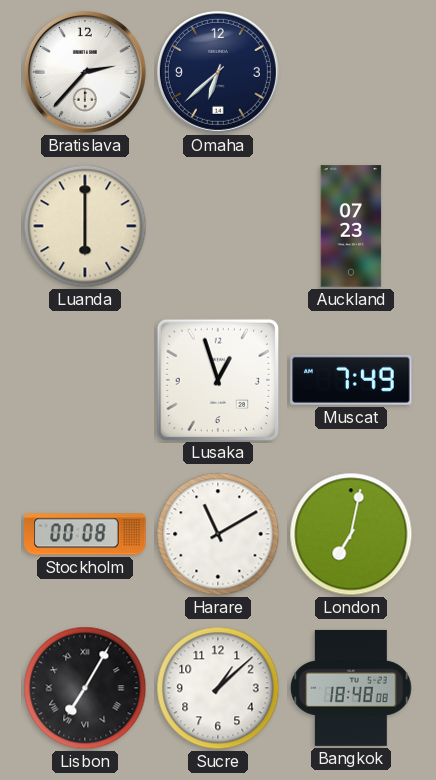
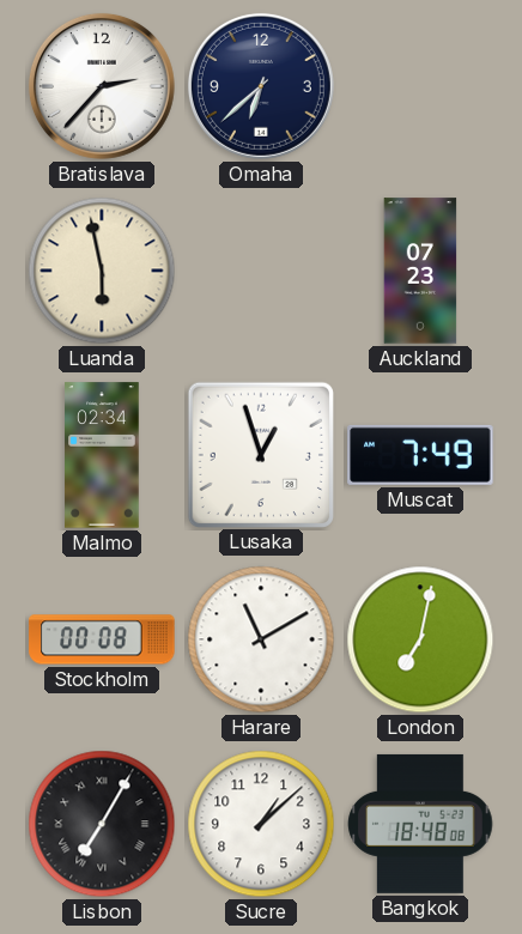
Luanda: 6:00 -> 5:58 (102, 271)
Malmo: none -> 02:34 (102, 455)
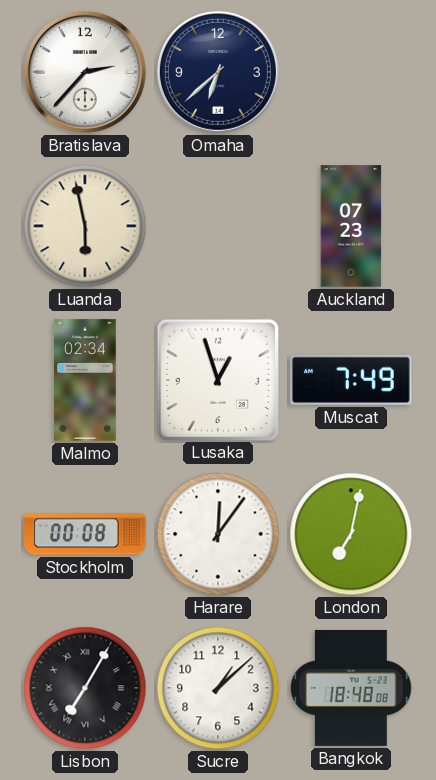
Harare: 11:10 -> 12:06 (218, 534)
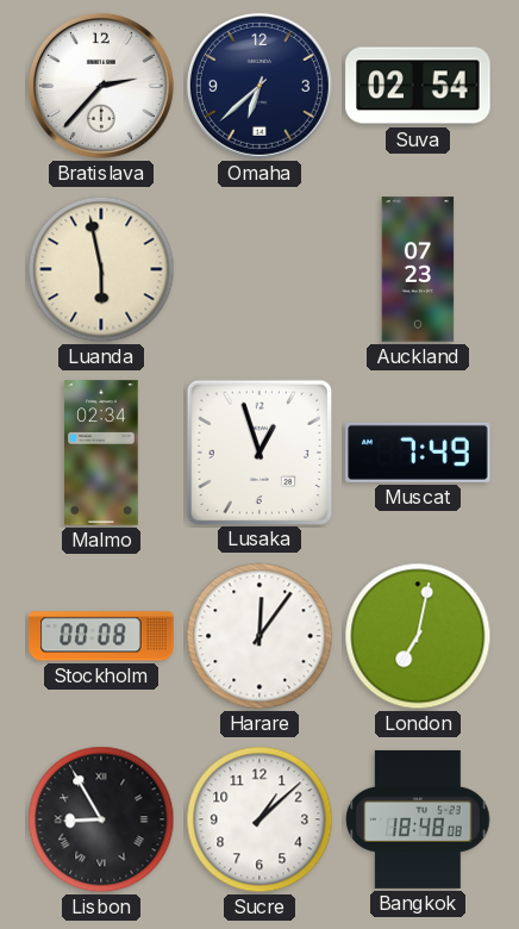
Suva: none -> 02:54 (418, 86)
Lisbon: 7:05 -> 8:55 (101, 819)
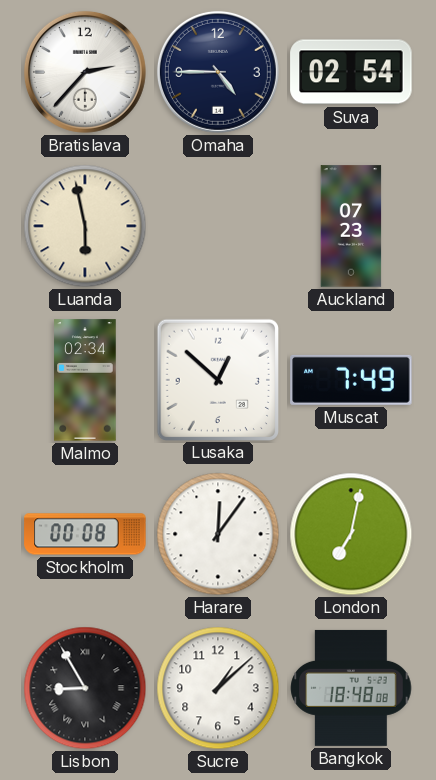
Omaha: 6:38 -> 4:45 (218, 72)
Lusaka: 12:57 -> 12:52 (217, 379)
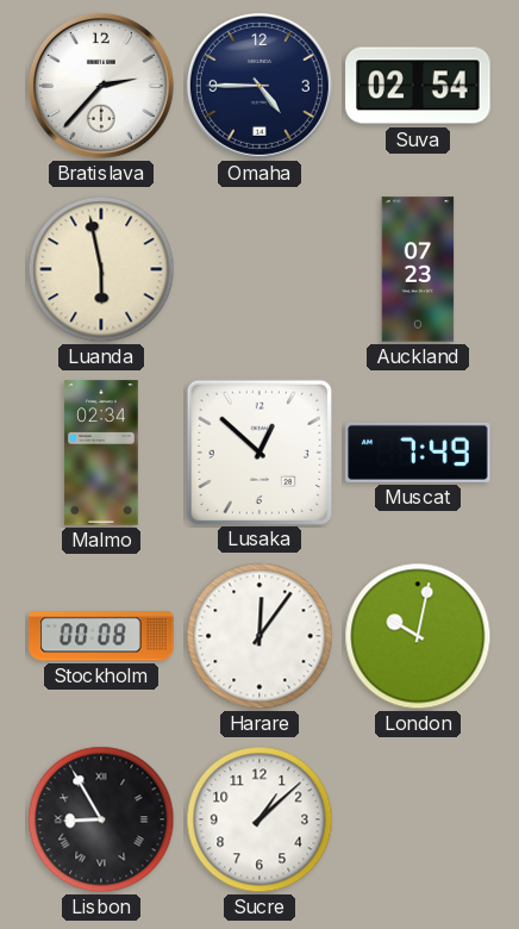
London: 7:02 -> 10:02 (418, 636)
Bangkok: 18:48 -> none (351, 688)
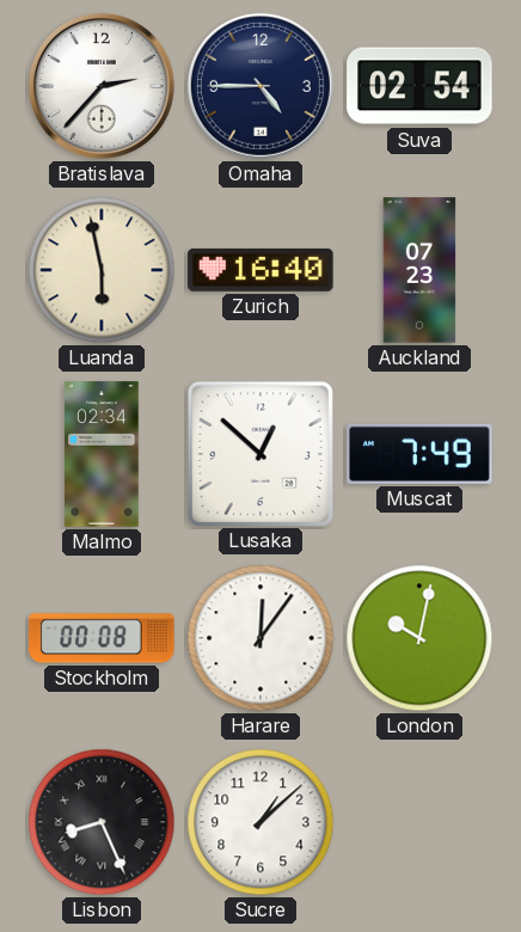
Zurich: none -> 16:40 (260, 270)
Lisbon: 8:55 -> 8:26 (102, 822)
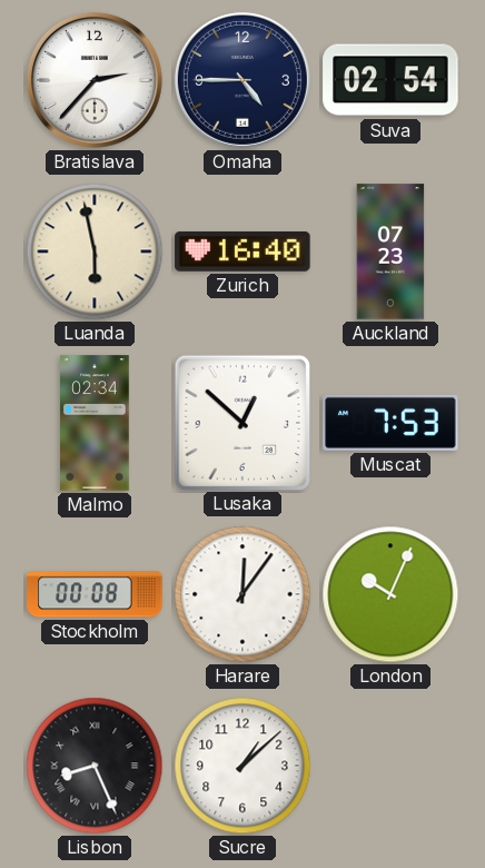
Muscat: 7:49 -> 7:53 (390, 423)
London: 10:02 -> 10:04 (390, 594)
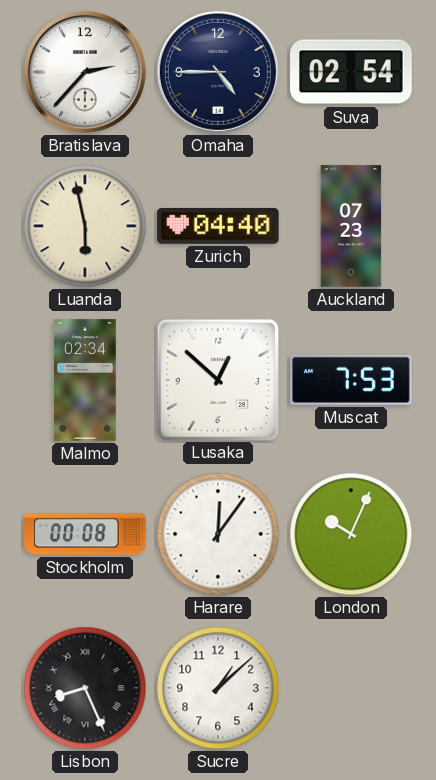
Zurich: 16:40 -> 04:40 (218, 226)
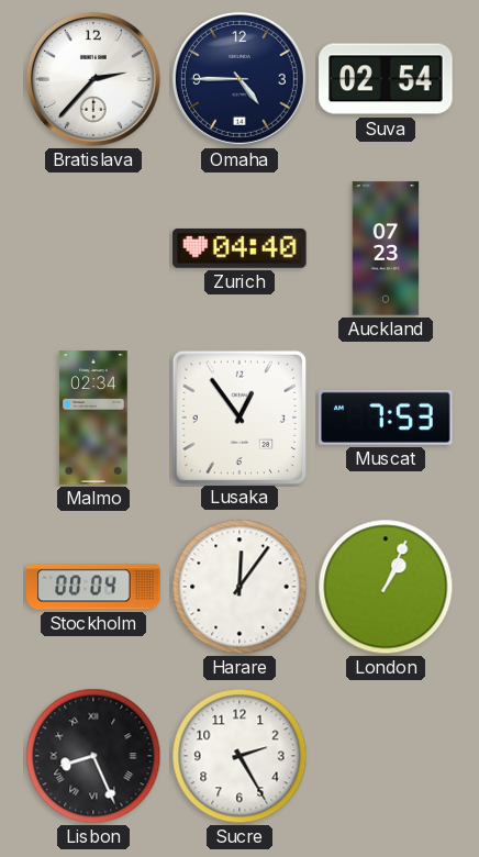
Luanda: 5:58 -> none (85, 226)
Lusaka: 12:52 -> 12:54 (238, 416)
Stockholm: 00:08 -> 00:04 (93, 587)
London: 10:04 -> 1:04 (386, 587)
Sucre: 1:08 -> 2:25 (239, 756)
